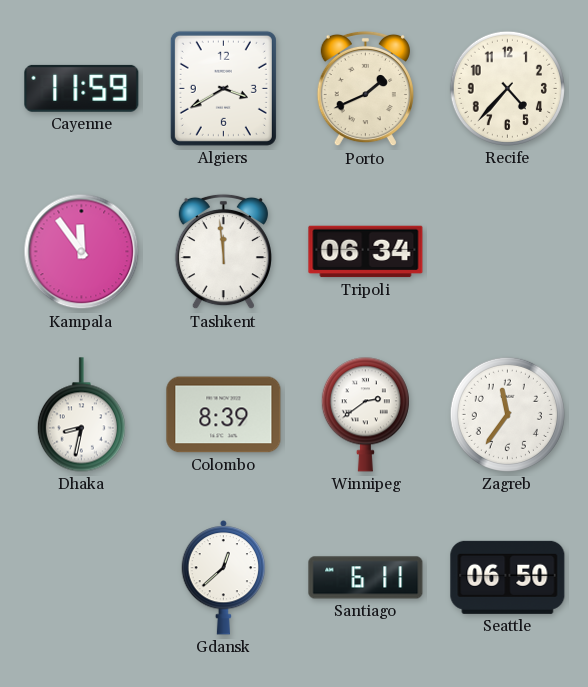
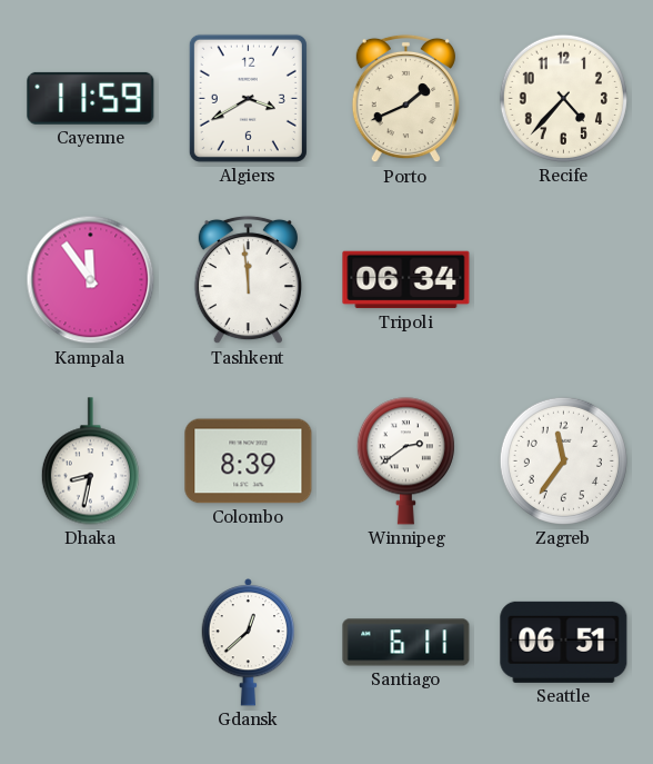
Seattle: 06:50 -> 06:51 (564, 642)
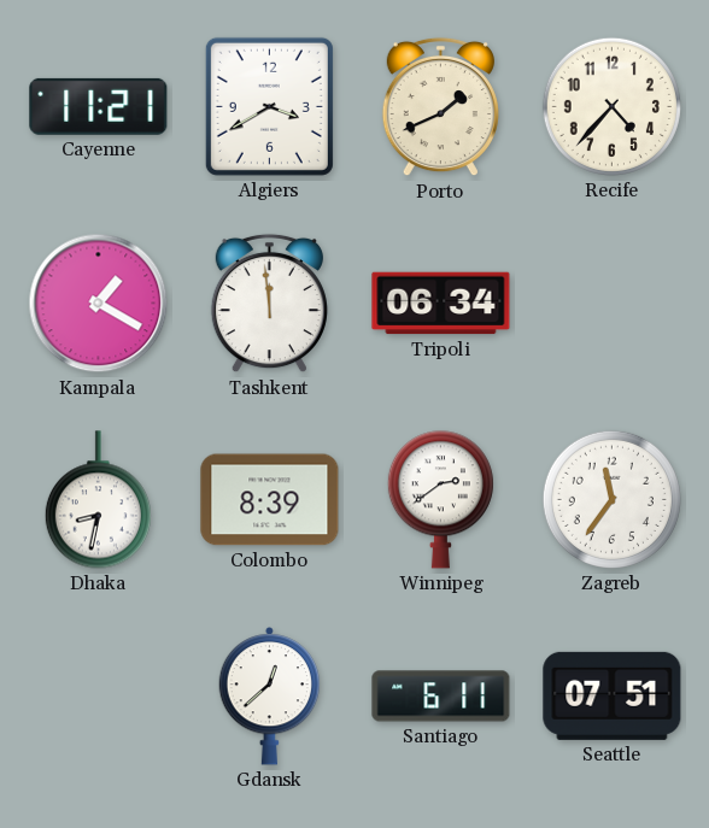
Cayenne: 11:59 -> 11:21 (99, 106)
Kampala: 11:54 -> 1:20 (99, 304)
Seattle: 06:51 -> 07:51 (613, 695)
